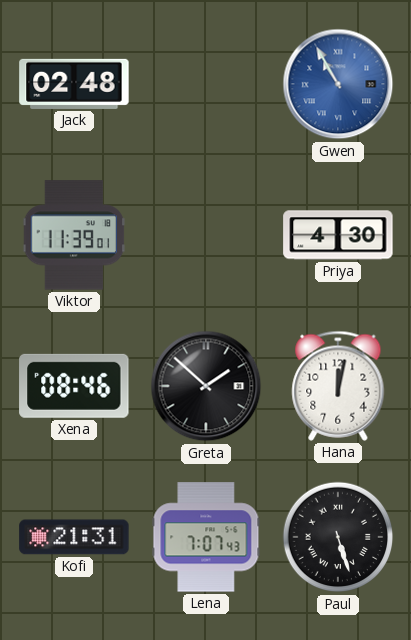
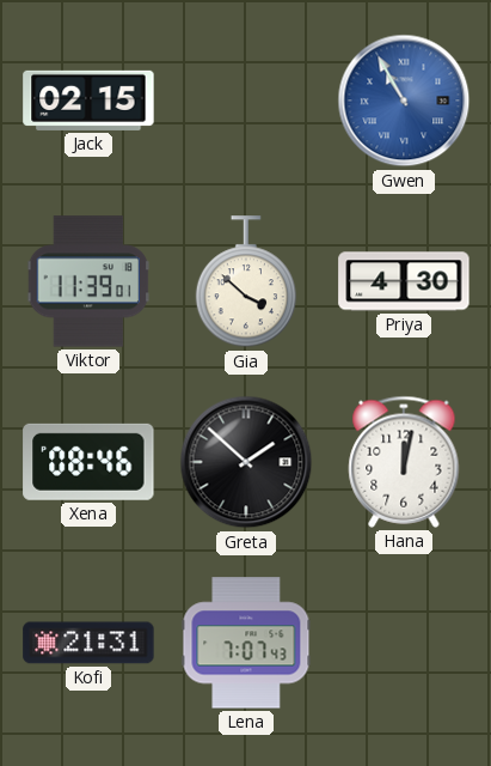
Jack: 02:48 -> 02:15 (88, 101)
Gia: none -> 3:52 (245, 282)
Paul: 5:27 -> none (338, 537)
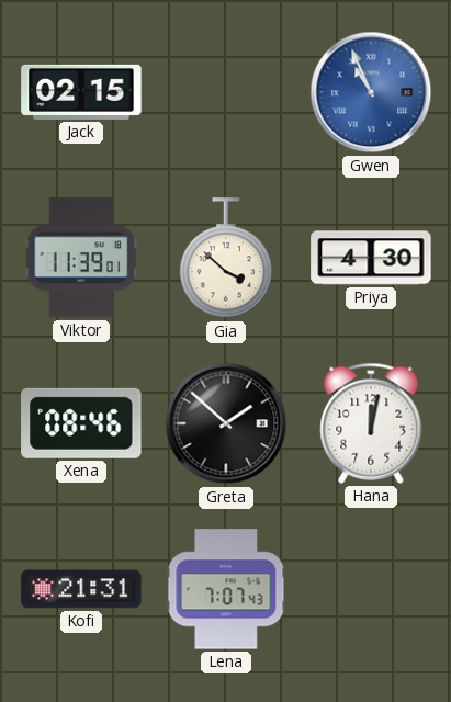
Gwen: 10:55 -> 10:56 (371, 92)
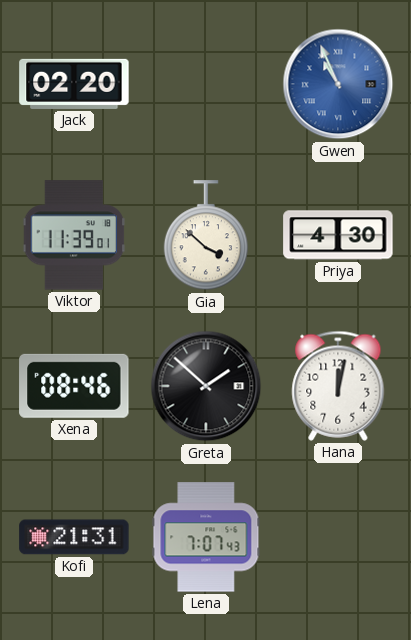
Jack: 02:15 -> 02:20 (74, 84)
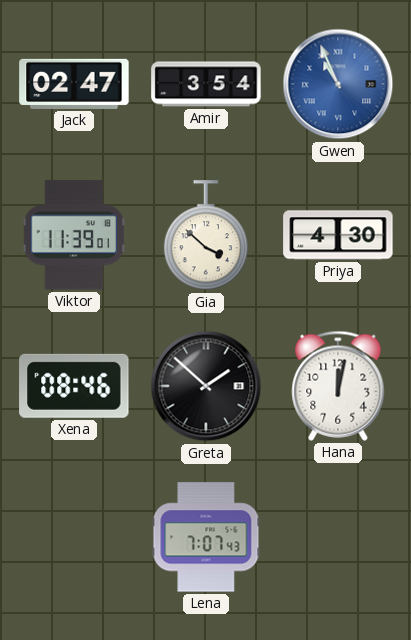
Jack: 02:20 -> 02:47 (74, 84)
Amir: none -> 3:54 (206, 84)
Kofi: 21:31 -> none (74, 537)
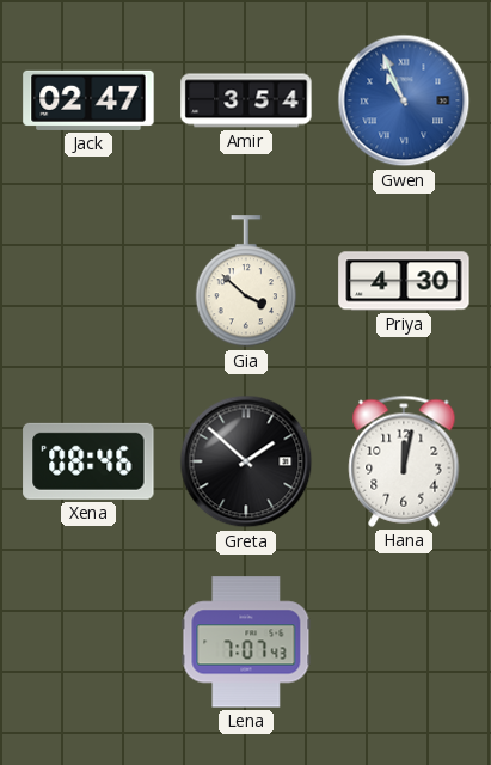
Viktor: 11:39 -> none (74, 235)
